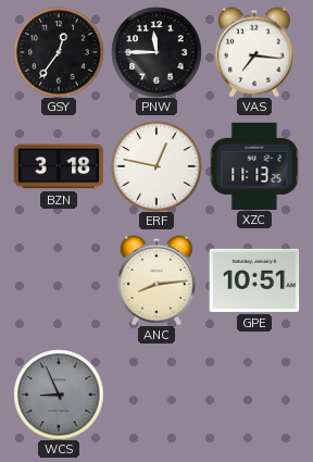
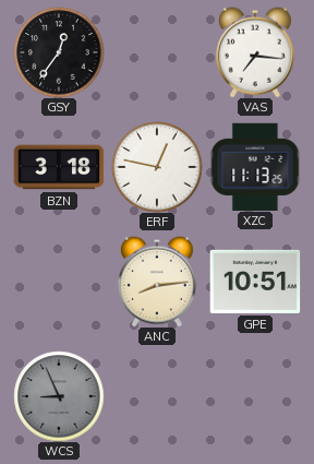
PNW: 11:45 -> none (156, 52)
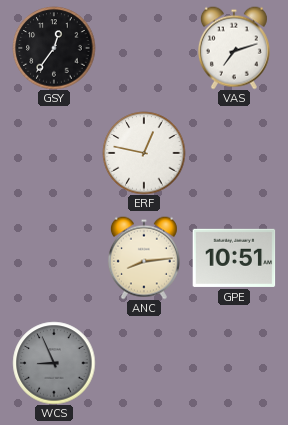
VAS: 7:16 -> 7:12 (234, 48)
BZN: 3:18 -> none (59, 167)
XZC: 11:13 -> none (255, 166)
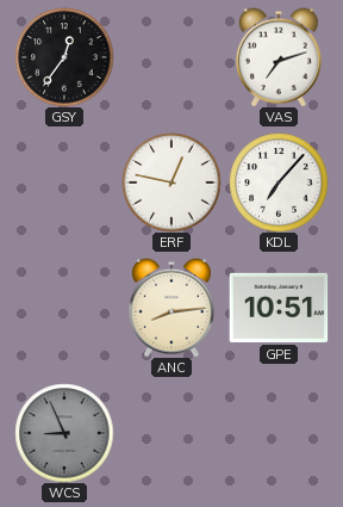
KDL: none -> 7:07 (279, 183)
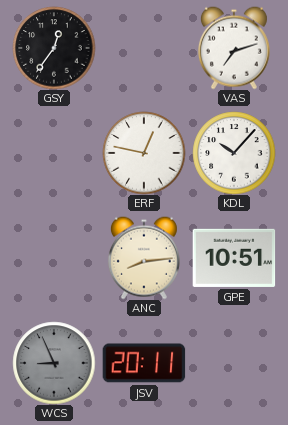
KDL: 7:07 -> 10:07 (234, 153)
JSV: none -> 20:11 (144, 363)
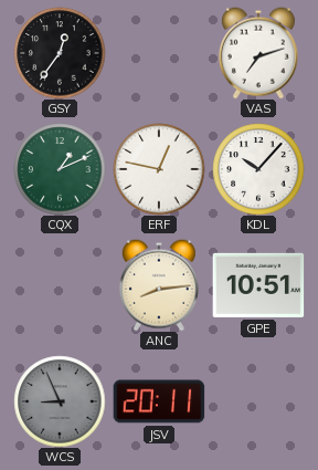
CQX: none -> 1:11 (60, 169)
